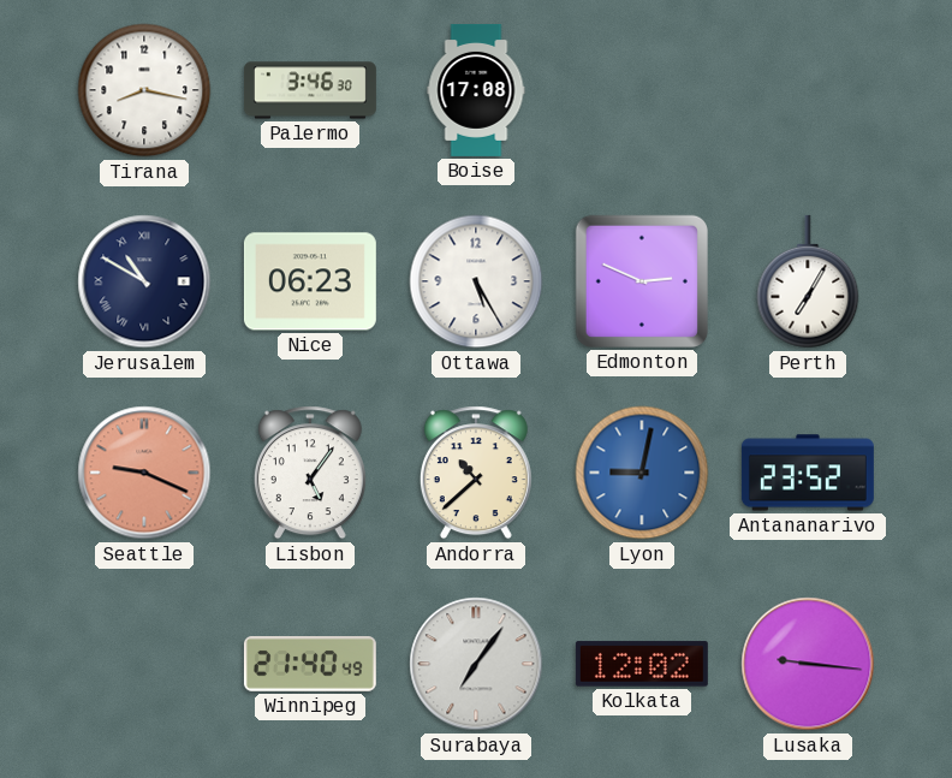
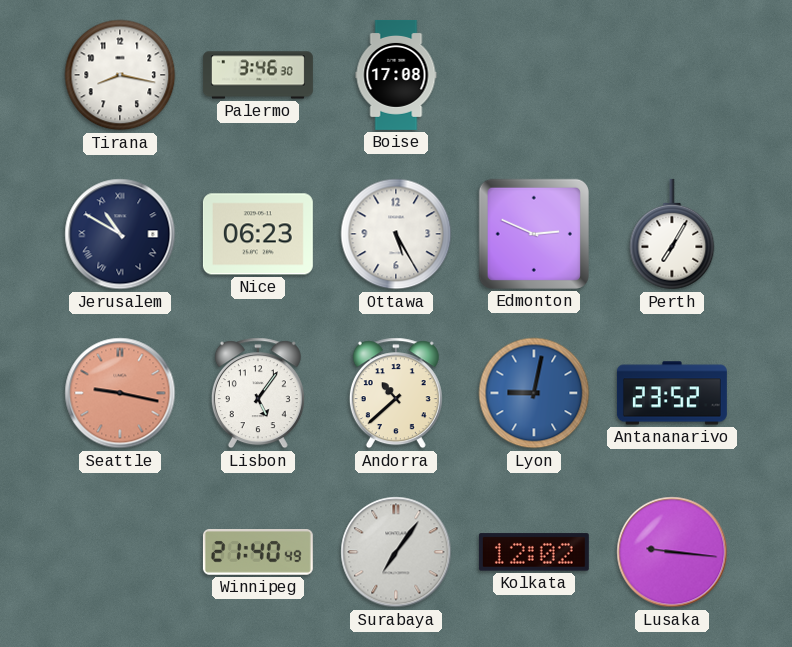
Seattle: 9:19 -> 9:17 (120, 393)
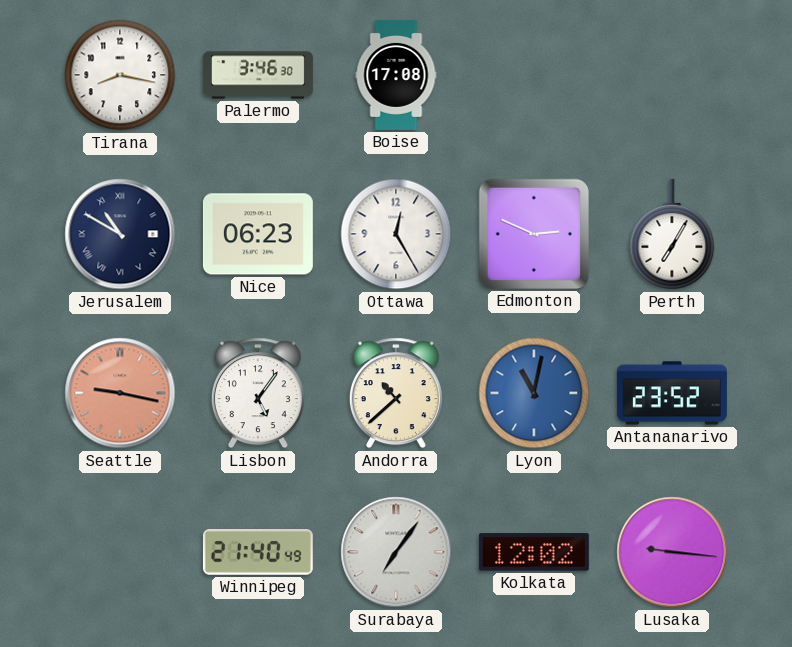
Ottawa: 5:25 -> 12:25 (396, 234)
Lyon: 9:02 -> 11:02 (534, 393)
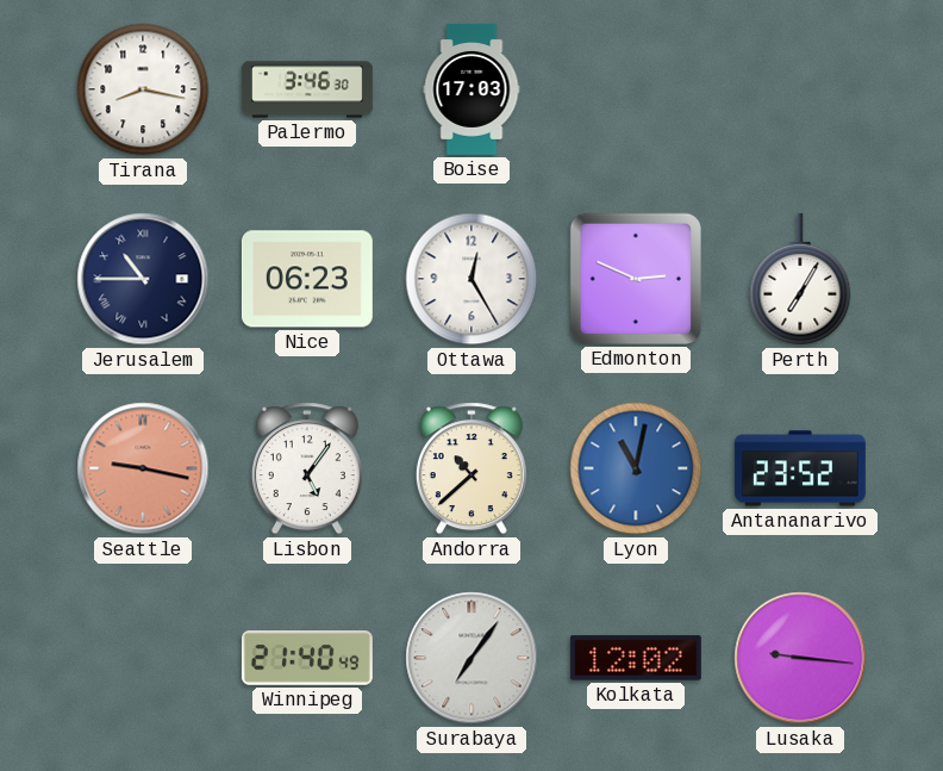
Boise: 17:08 -> 17:03 (472, 89)
Jerusalem: 10:50 -> 10:45 (143, 279)
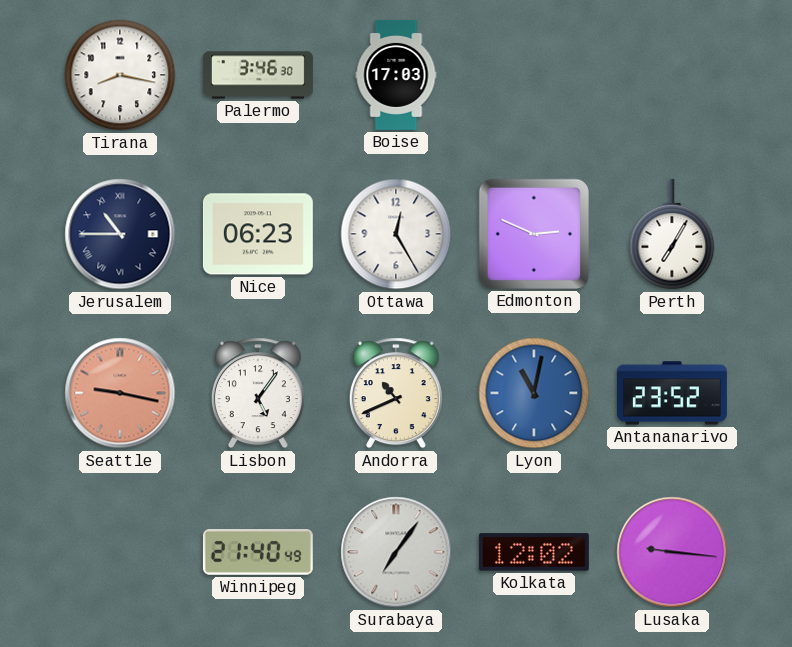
Andorra: 10:38 -> 10:41 (396, 393)
